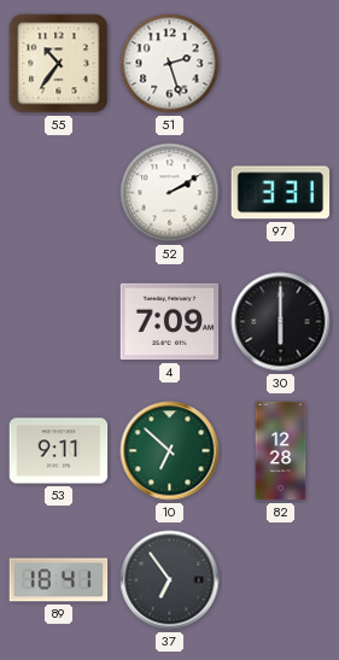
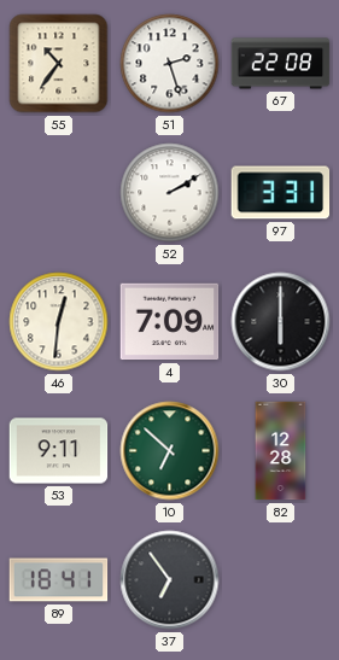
67: none -> 22:08 (281, 64)
46: none -> 12:31 (59, 322)
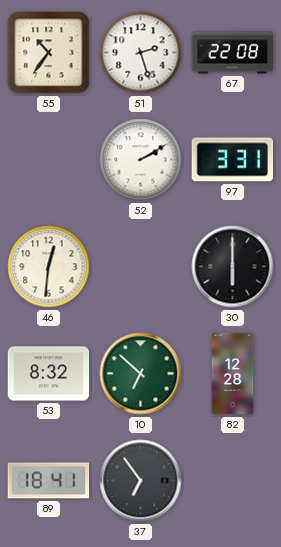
4: 7:09 -> none (170, 322)
53: 9:11 -> 8:32 (49, 374)
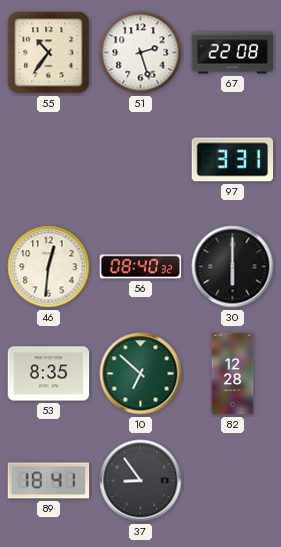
52: 2:10 -> none (141, 160)
56: none -> 08:40 (141, 267)
53: 8:32 -> 8:35 (49, 374)
37: 6:54 -> 8:54 (141, 481)
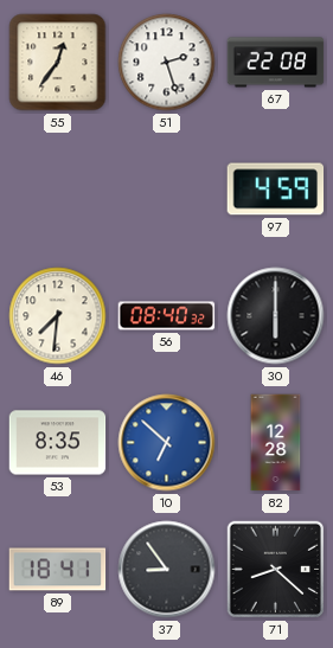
55: 10:36 -> 12:36 (58, 63)
97: 3:31 -> 4:59 (276, 190)
46: 12:31 -> 7:31 (58, 316)
10 dial: green -> blue (167, 443)
71: none -> 8:22 (276, 570)
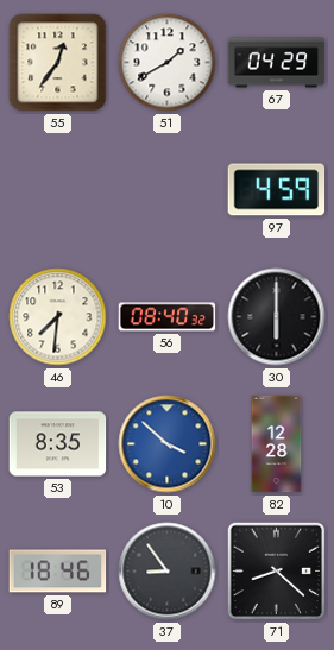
51: 2:27 -> 1:40 (168, 63)
67: 22:08 -> 04:29 (277, 63)
10: 6:52 -> 3:52 (168, 444)
89: 18:41 -> 18:46 (58, 572)
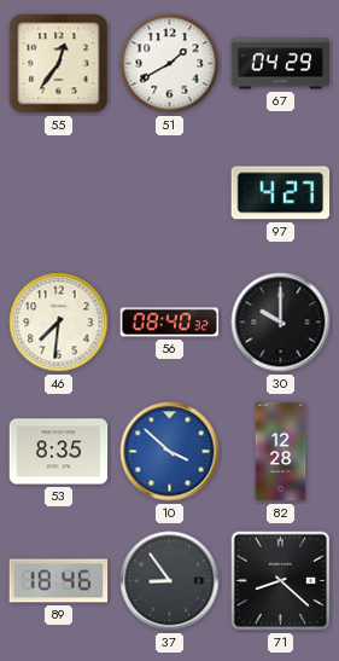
97: 4:59 -> 4:27 (281, 193)
30: 6:00 -> 10:00 (281, 323)
